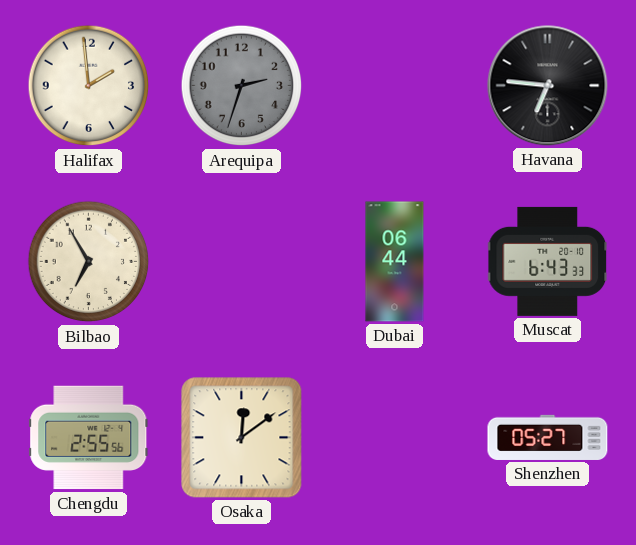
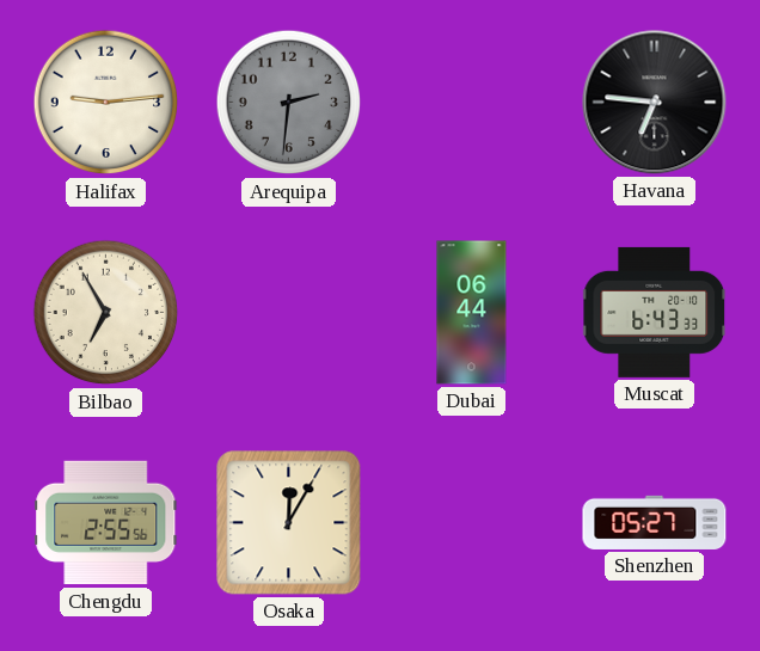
Halifax: 1:59 -> 9:14 (106, 103)
Arequipa: 2:33 -> 2:31 (289, 103)
Osaka: 12:09 -> 12:05 (289, 523)
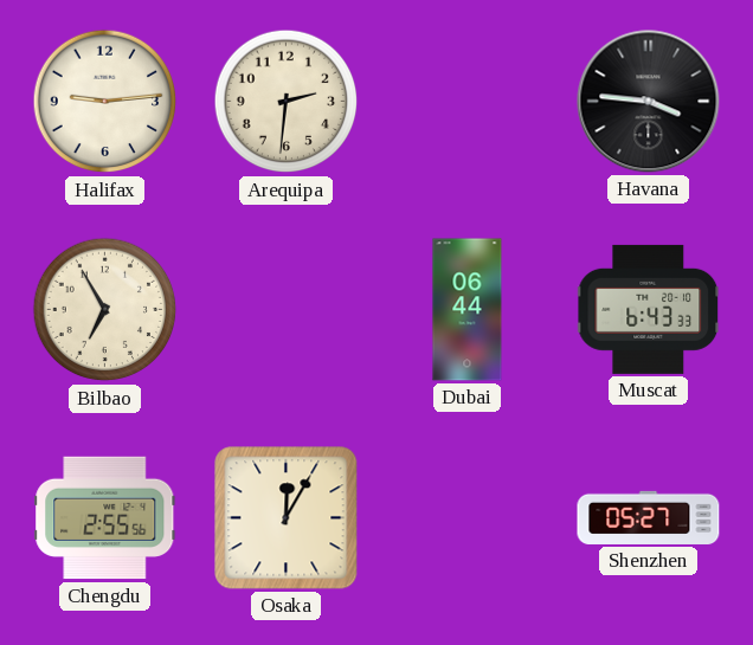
Arequipa dial: grey -> cream (287, 102)
Havana: 6:46 -> 3:46 (649, 102)
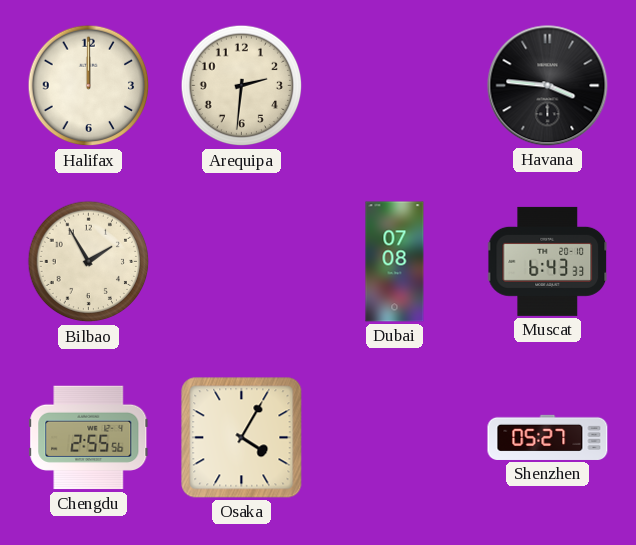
Halifax: 9:14 -> 12:00 (89, 86)
Bilbao: 6:55 -> 1:55 (89, 262)
Dubai: 06:44 -> 07:08 (395, 262)
Osaka: 12:05 -> 4:05 (242, 438)
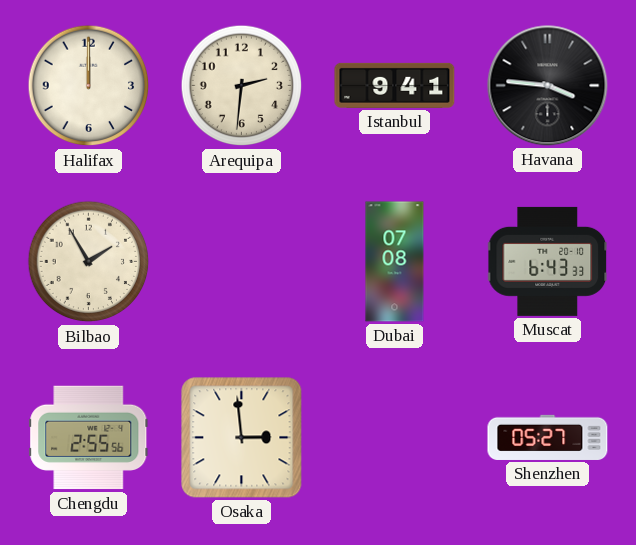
Istanbul: none -> 9:41 (395, 85)
Osaka: 4:05 -> 2:59 (242, 438)
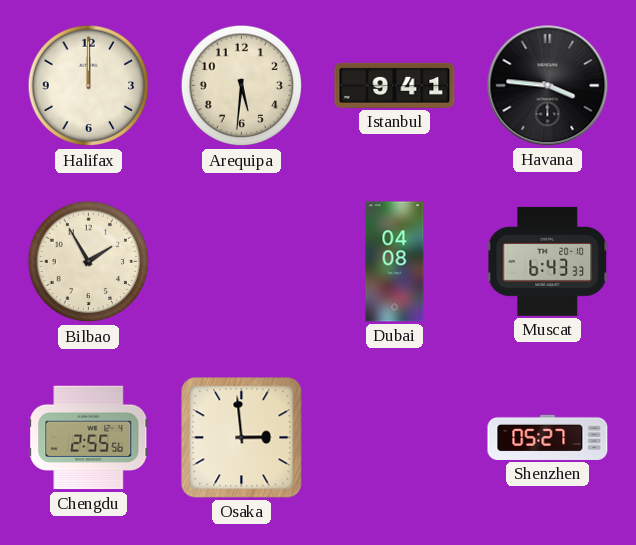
Arequipa: 2:31 -> 5:31 (242, 86)
Dubai: 07:08 -> 04:08 (395, 262)
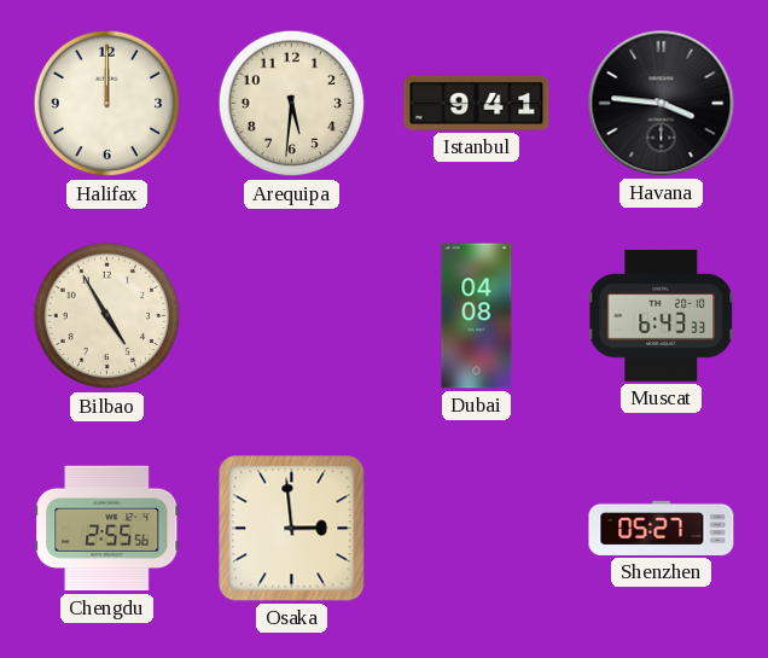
Bilbao: 1:55 -> 4:55 (107, 316)
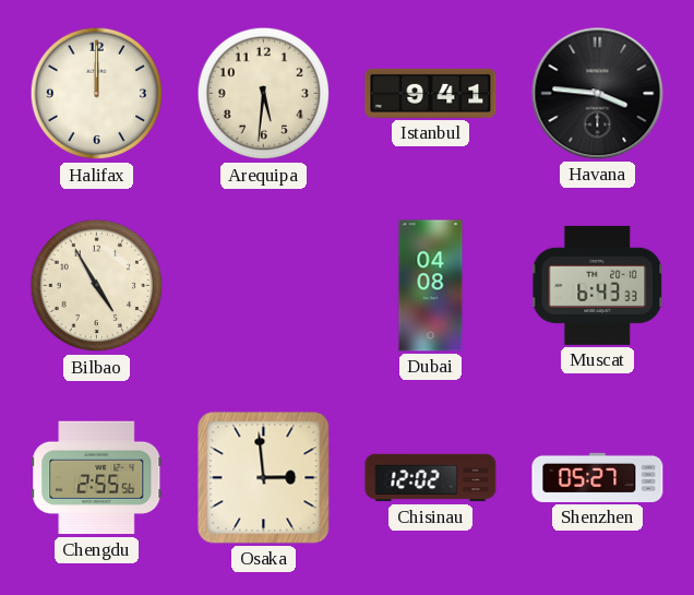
Chisinau: none -> 12:02 (431, 478)
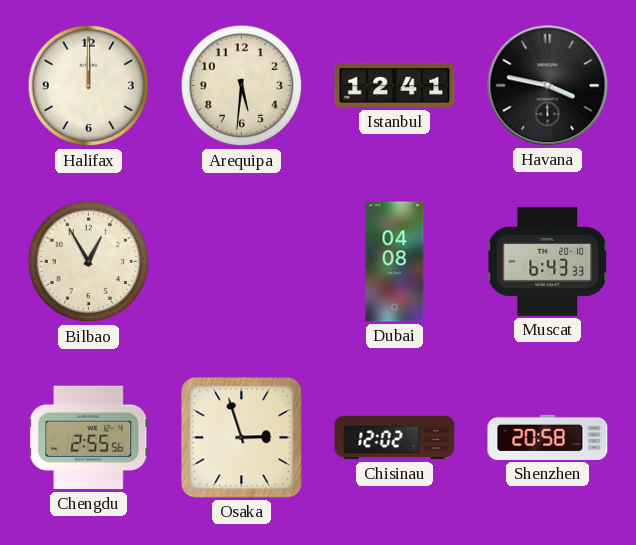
Istanbul: 9:41 -> 12:41 (395, 85)
Havana: 3:46 -> 3:47 (548, 86)
Bilbao: 4:55 -> 12:55 (89, 262)
Osaka: 2:59 -> 2:57 (242, 438)
Shenzhen: 05:27 -> 20:58 (548, 437)
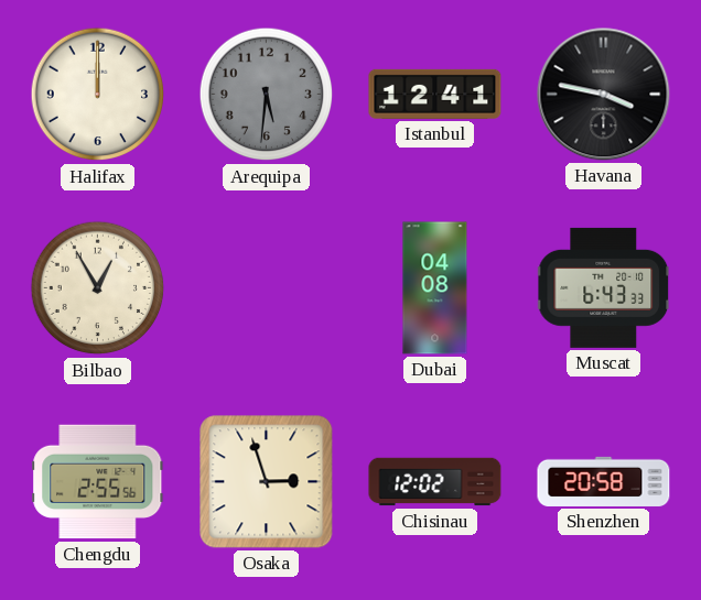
Arequipa dial: cream -> grey (267, 95)
